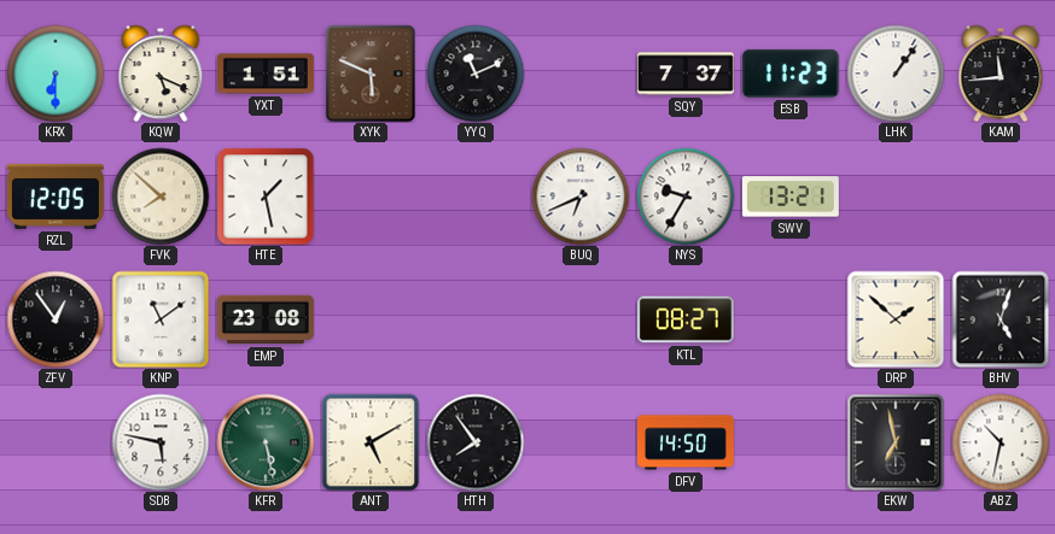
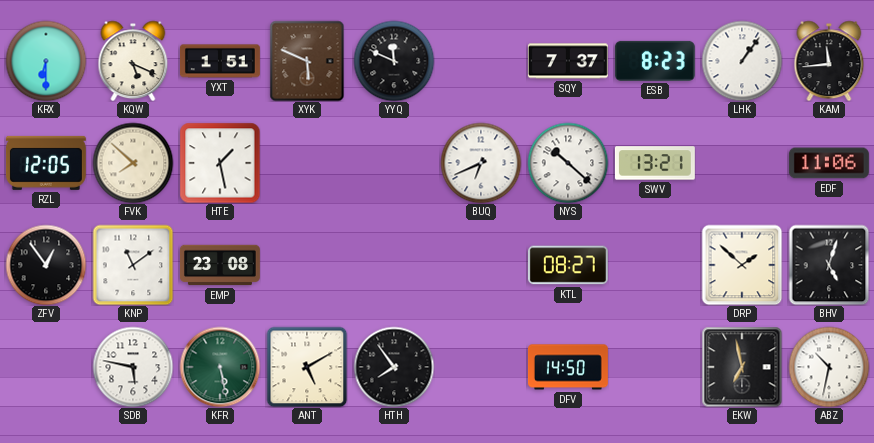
YYQ: 11:11 -> 11:49 (394, 61)
ESB: 11:23 -> 8:23 (655, 61)
NYS: 9:35 -> 10:22 (568, 163)
EDF: none -> 11:06 (829, 163)
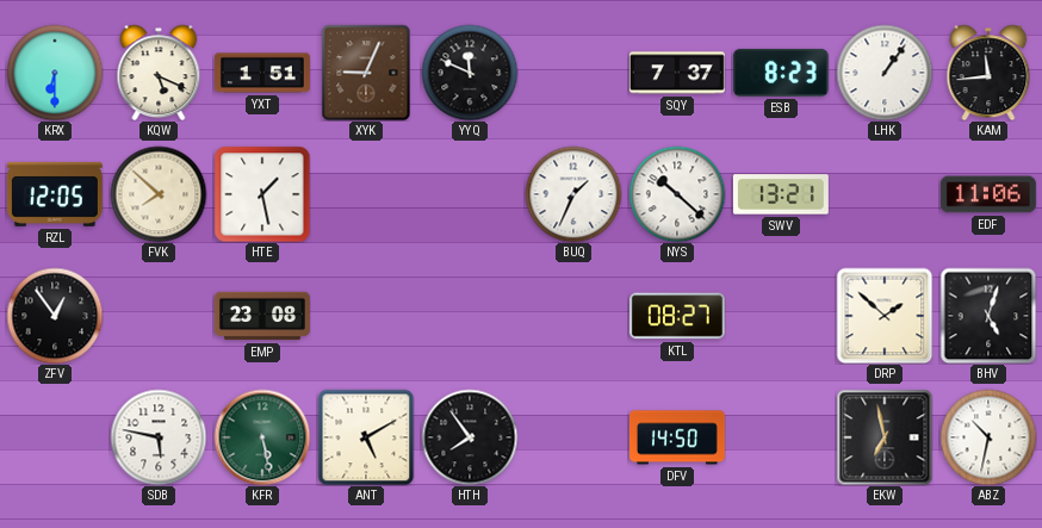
XYK: 5:49 -> 9:04 (366, 73)
BUQ: 6:41 -> 1:34 (573, 194)
KNP: 11:09 -> none (133, 265)
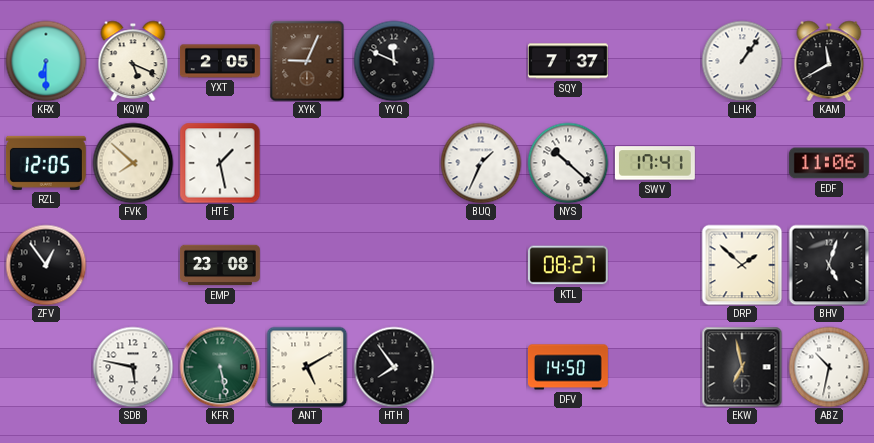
YXT: 1:51 -> 2:05 (220, 61)
ESB: 8:23 -> none (781, 73)
KAM: 11:44 -> 11:40 (829, 61)
SWV: 13:21 -> 17:41 (655, 163)
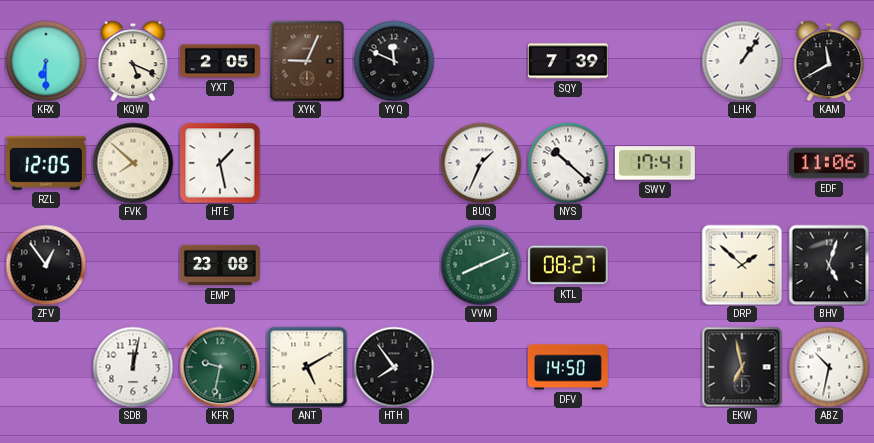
SQY: 7:37 -> 7:39 (568, 61)
VVM: none -> 8:11 (481, 265)
SDB: 5:47 -> 12:02 (133, 367)
KFR: 5:28 -> 9:32 (220, 367)
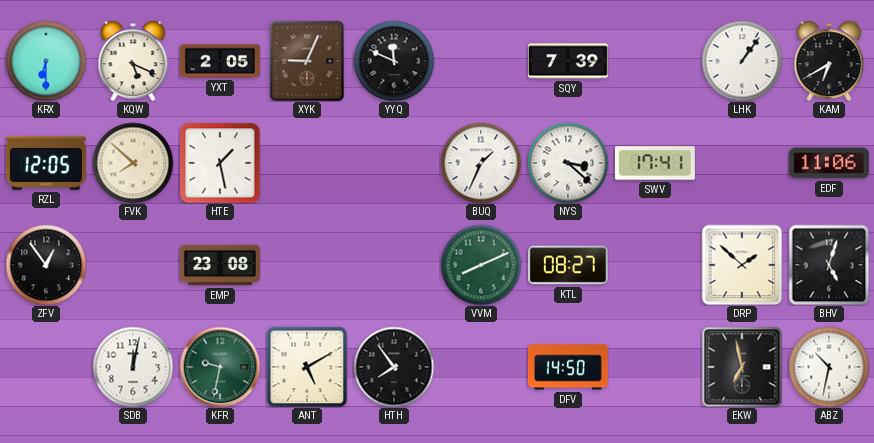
KAM: 11:40 -> 6:40 (829, 61)
NYS: 10:22 -> 3:22 (568, 163)
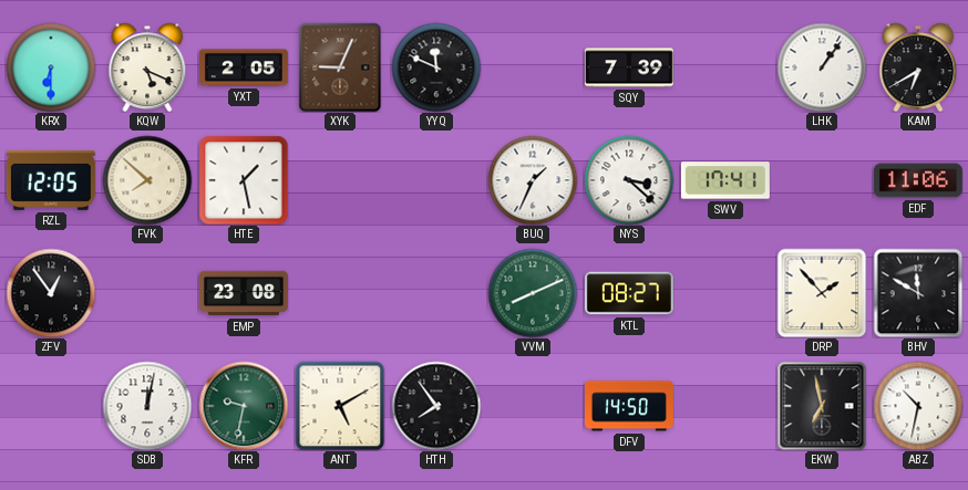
DRP: 1:52 -> 1:53 (822, 293)
BHV: 5:03 -> 11:50 (918, 293)
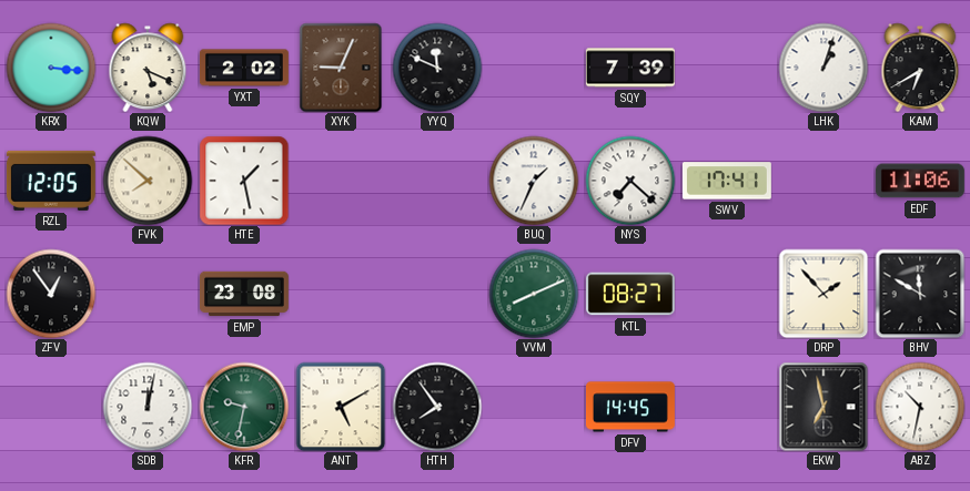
KRX: 6:30 -> 3:16 (51, 68)
YXT: 2:05 -> 2:02 (244, 68)
LHK: 1:06 -> 1:03 (824, 68)
NYS: 3:22 -> 7:22 (630, 181)
DFV: 14:50 -> 14:45 (630, 407)
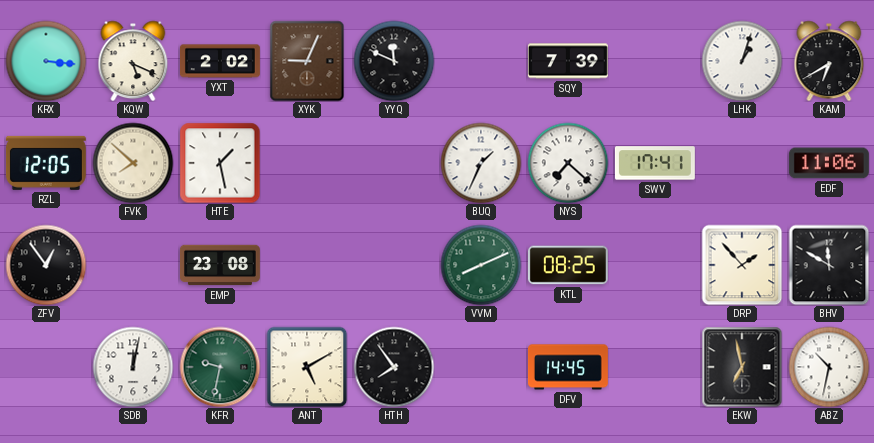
KTL: 08:27 -> 08:25 (568, 265)
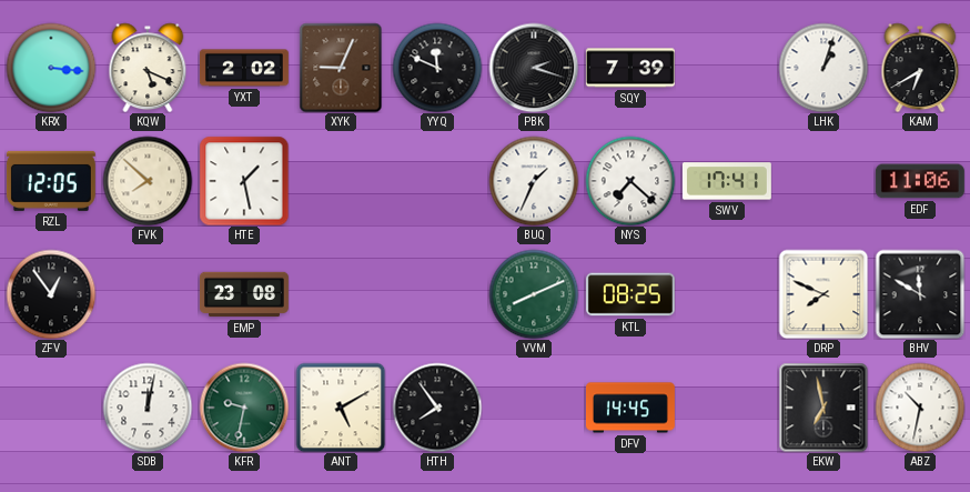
PBK: none -> 2:18 (534, 68)
DRP: 1:53 -> 7:49 (824, 294)
